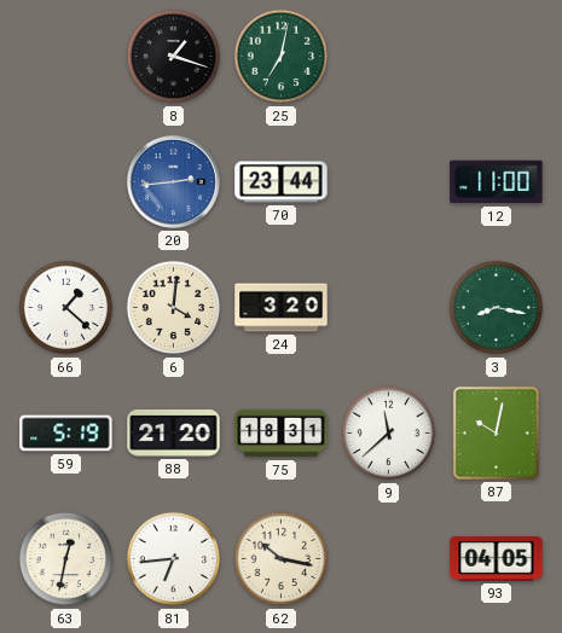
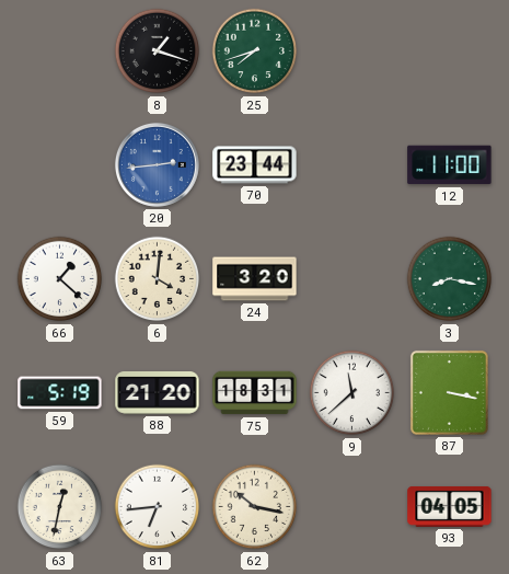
25: 7:02 -> 7:42 (255, 51)
87: 10:02 -> 3:17 (449, 392)
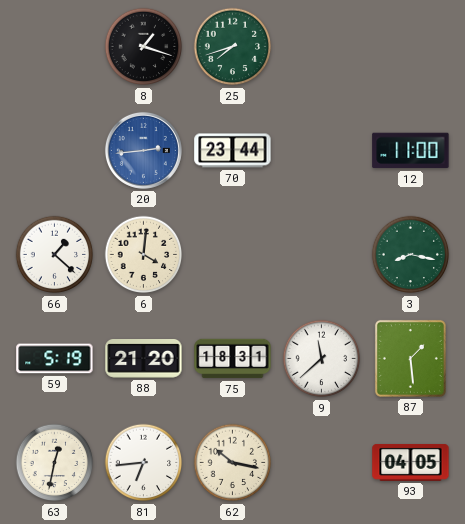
24: 3:20 -> none (255, 279)
87: 3:17 -> 1:29 (410, 358)
